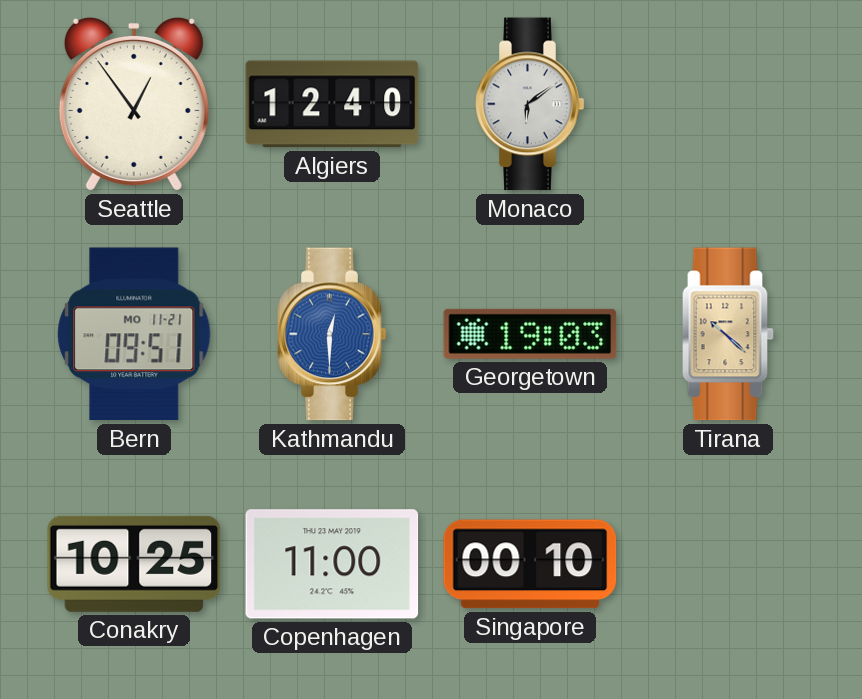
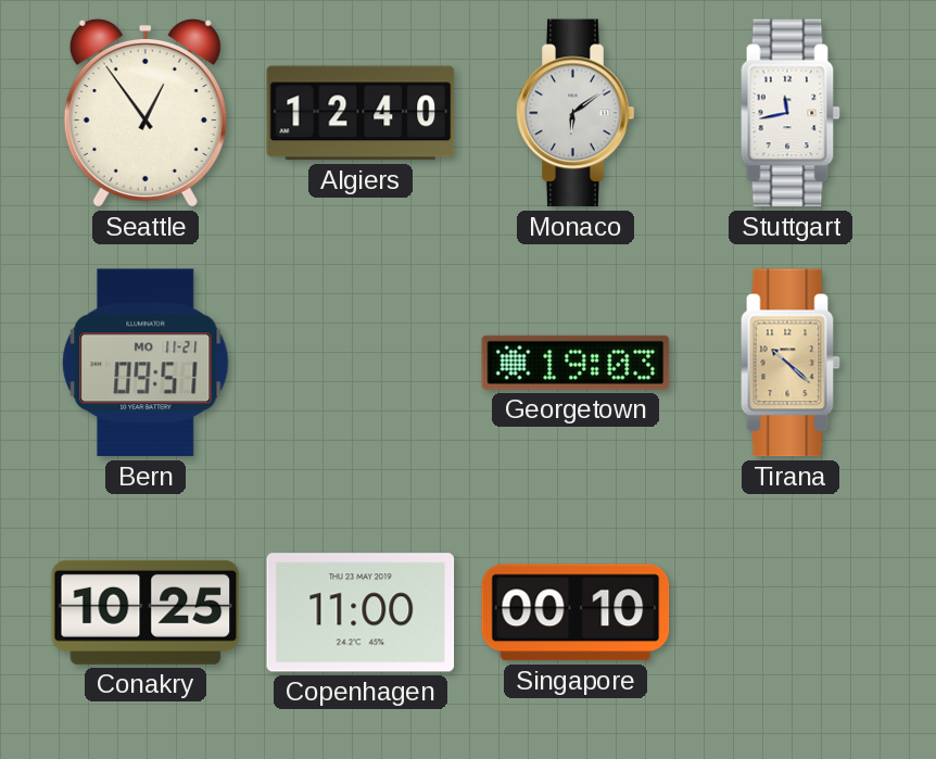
Stuttgart: none -> 11:43 (790, 113)
Kathmandu: 12:30 -> none (332, 334)
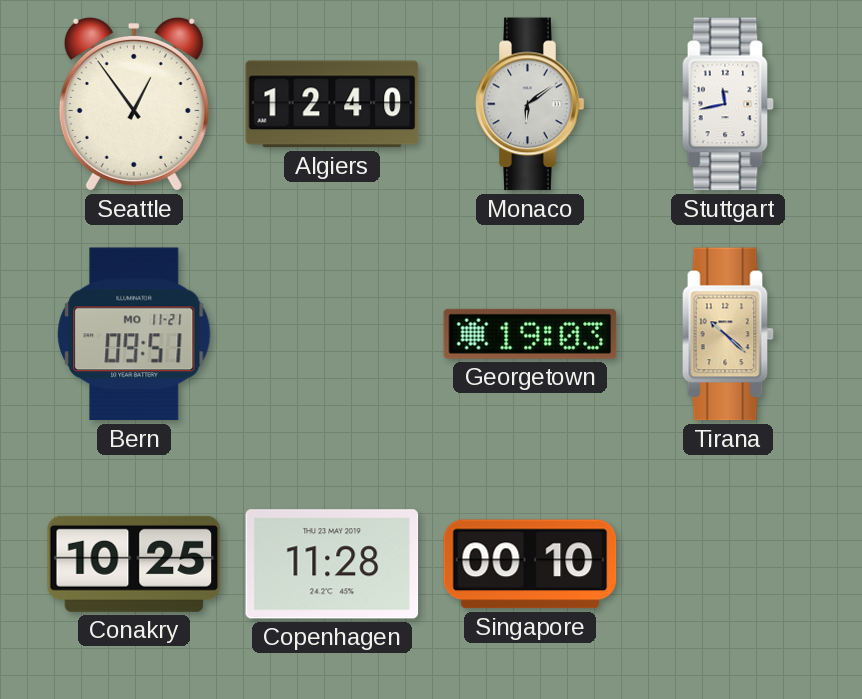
Copenhagen: 11:00 -> 11:28 (332, 564)
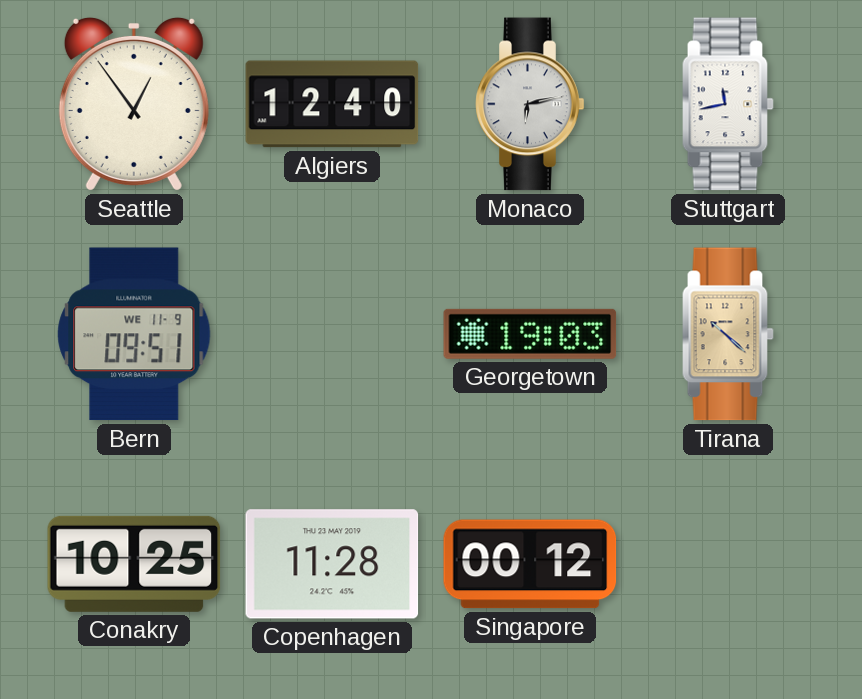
Monaco: 6:09 -> 6:13 (530, 104)
Bern date: MO 11-21 -> WE 11-9 (134, 334)
Singapore: 00:10 -> 00:12 (530, 564)
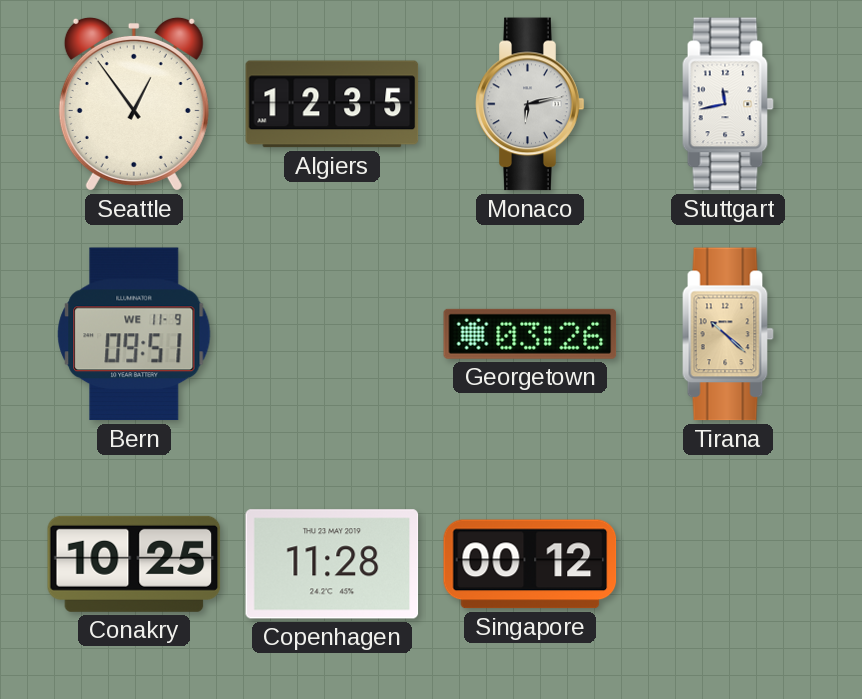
Algiers: 12:40 -> 12:35 (332, 104)
Georgetown: 19:03 -> 03:26 (530, 334)
